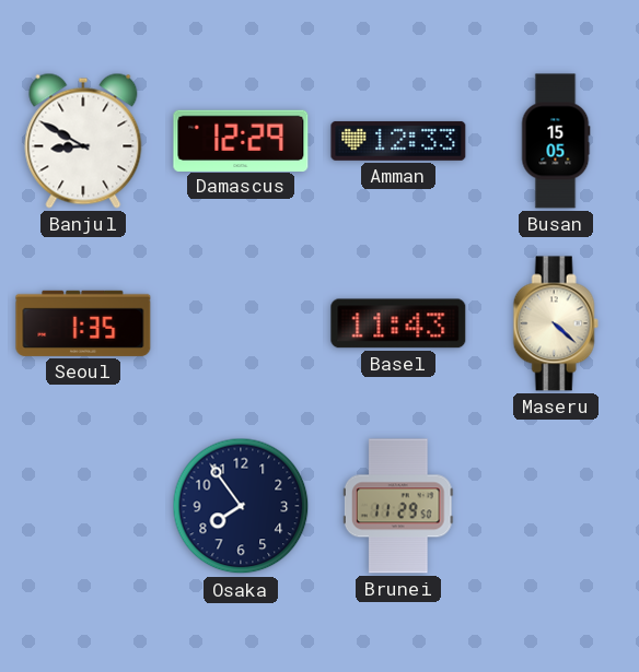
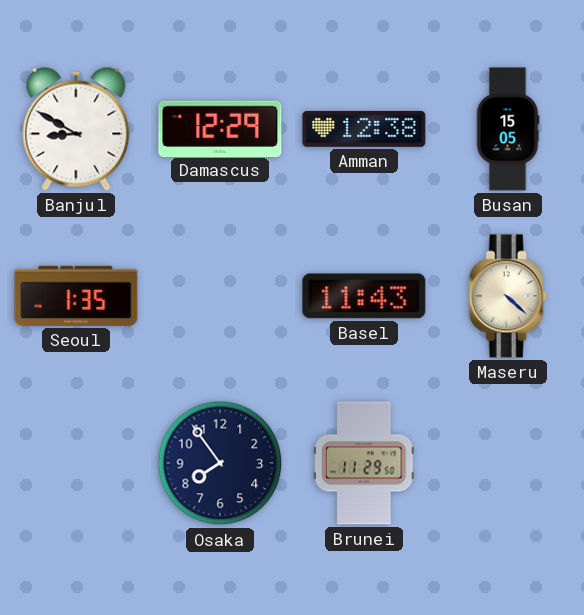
Amman: 12:33 -> 12:38 (364, 129)
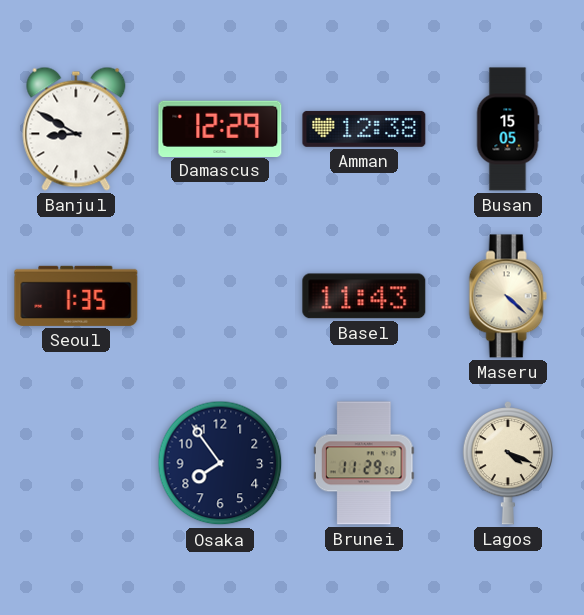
Lagos: none -> 4:19 (507, 463)
